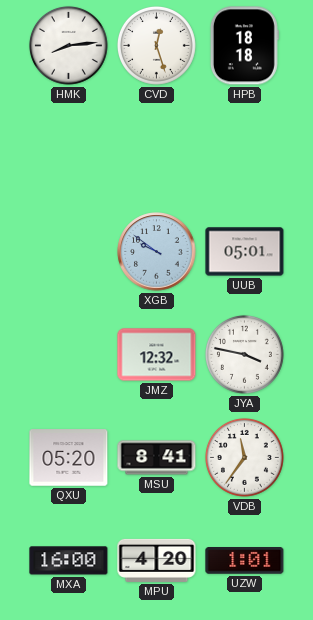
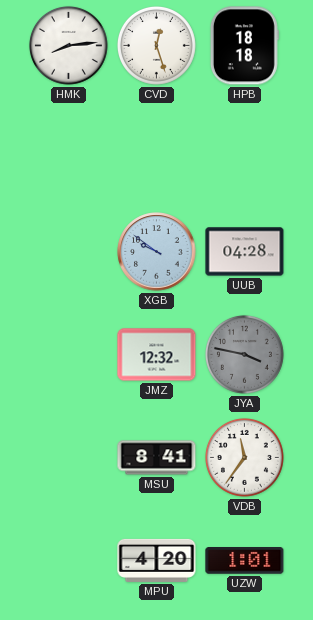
UUB: 05:01 -> 04:28 (245, 252)
JYA dial: white -> grey (244, 354)
QXU: 05:20 -> none (69, 458)
MXA: 16:00 -> none (69, 561)
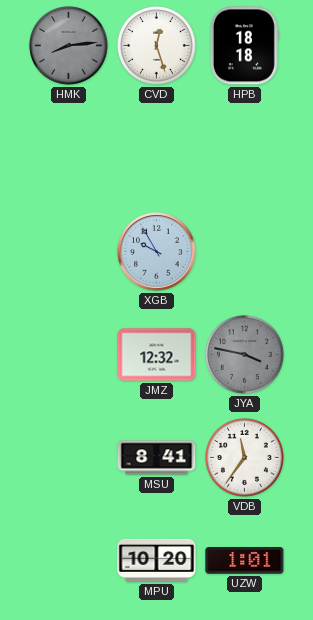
HMK dial: white -> grey (68, 45)
XGB: 9:51 -> 9:55 (157, 252)
UUB: 04:28 -> none (245, 252)
MPU: 4:20 -> 10:20 (157, 560)
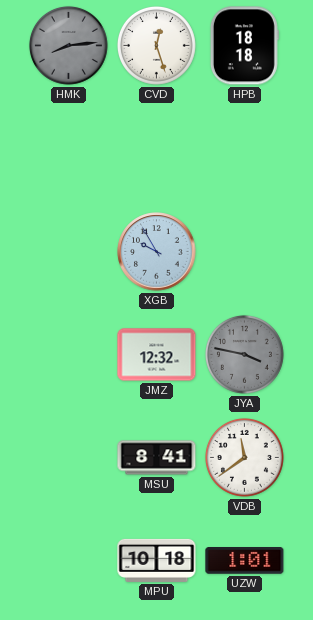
VDB: 11:36 -> 11:39 (244, 457)
MPU: 10:20 -> 10:18 (157, 560)
